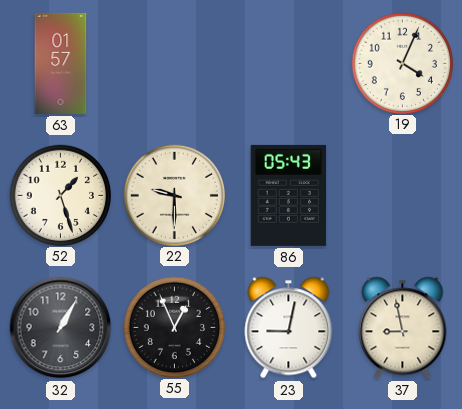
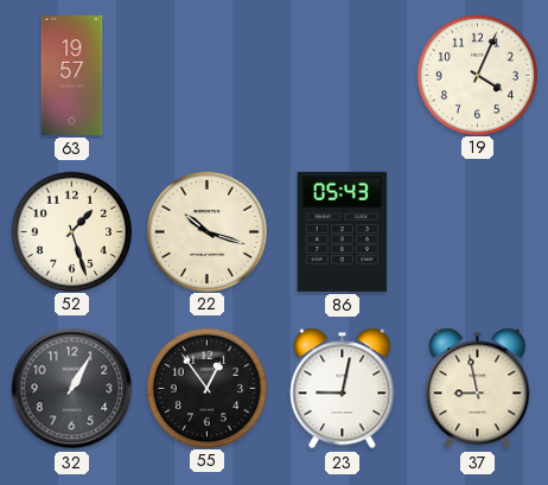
63: 01:57 -> 19:57 (72, 75)
22: 9:30 -> 10:18 (206, 231)
55: 12:56 -> 12:54 (206, 388)
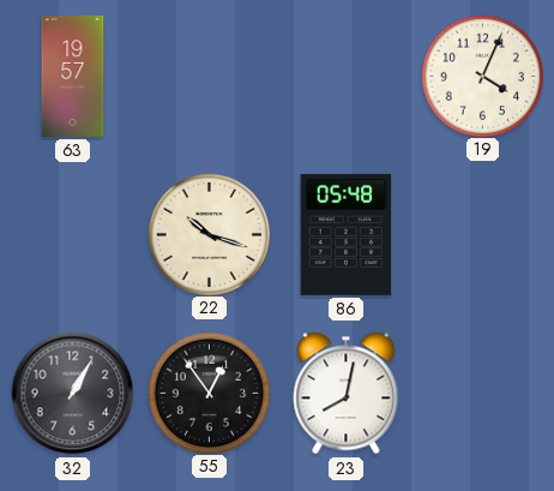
52: 1:27 -> none (71, 231)
86: 05:43 -> 05:48 (347, 234)
23: 9:02 -> 8:02 (347, 394)
37: 8:58 -> none (478, 389)
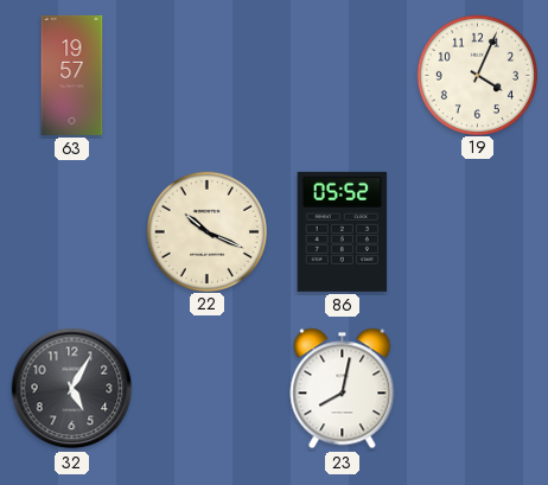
22: 10:18 -> 10:19 (206, 231)
86: 05:48 -> 05:52 (343, 231)
32: 1:05 -> 5:05 (72, 389)
55: 12:54 -> none (209, 393)
